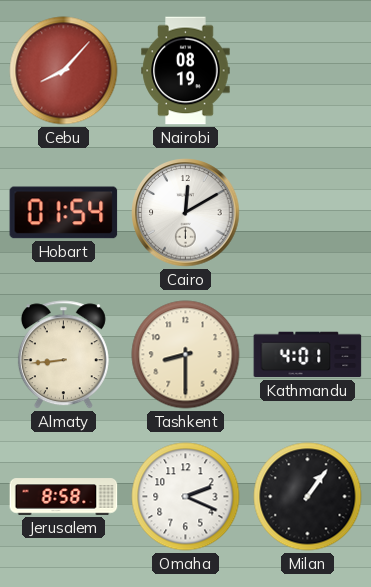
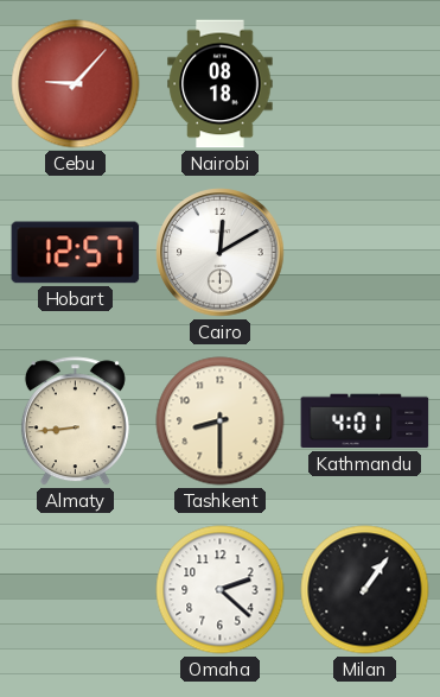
Cebu: 8:07 -> 9:07 (76, 84)
Nairobi: 08:19 -> 08:18 (221, 84)
Hobart: 01:54 -> 12:57 (76, 253)
Jerusalem: 8:58 -> none (64, 497)
Omaha: 2:19 -> 2:22 (221, 590)
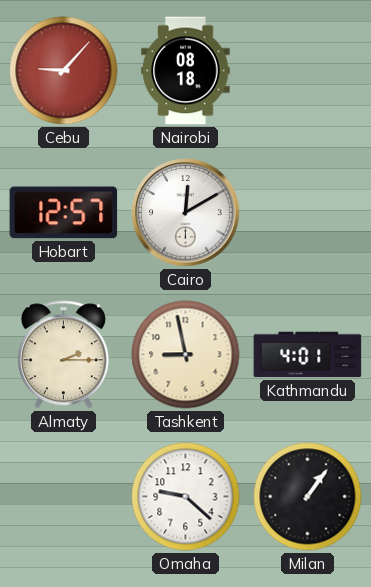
Almaty: 8:44 -> 2:15 (63, 355)
Tashkent: 8:30 -> 8:58 (186, 355)
Omaha: 2:22 -> 9:22 (186, 497)
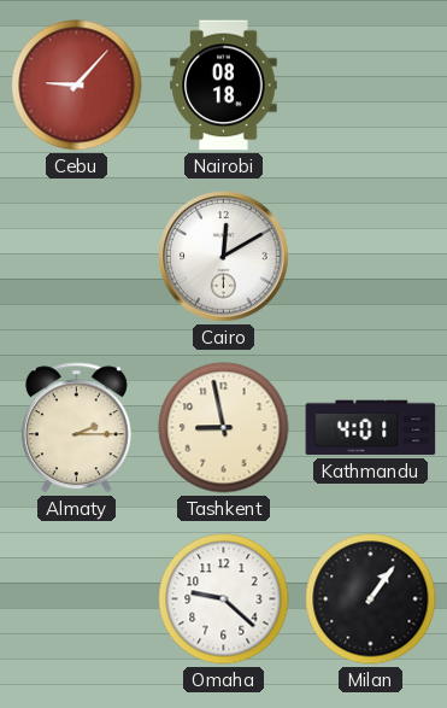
Hobart: 12:57 -> none (64, 213)
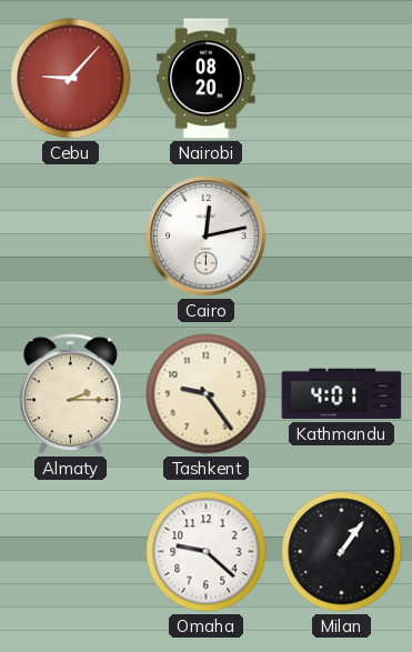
Nairobi: 08:18 -> 08:20 (207, 79)
Cairo: 12:10 -> 12:13 (207, 237)
Tashkent: 8:58 -> 9:24 (207, 394)
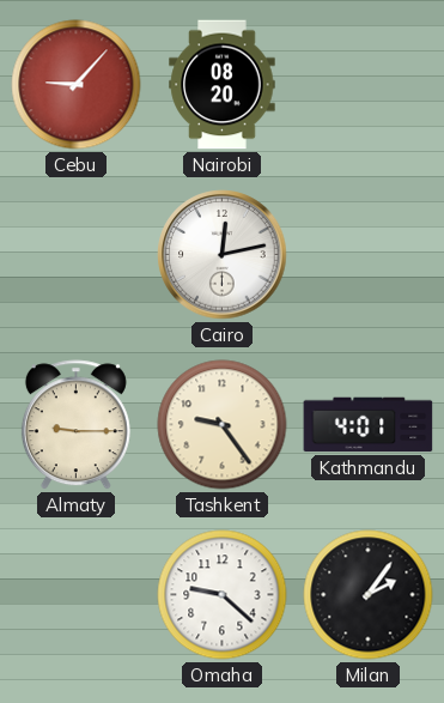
Almaty: 2:15 -> 9:15 (75, 425)
Milan: 1:06 -> 2:06 (369, 595)
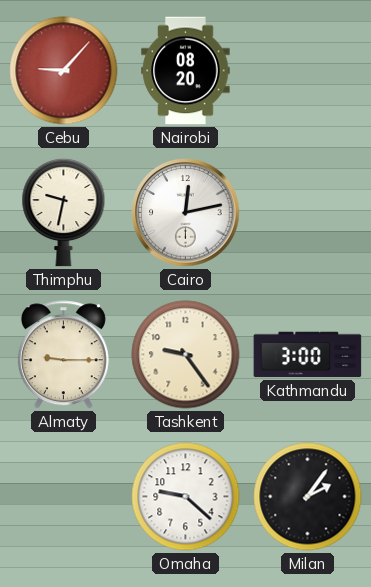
Thimphu: none -> 9:32 (64, 212)
Kathmandu: 4:01 -> 3:00 (308, 355)
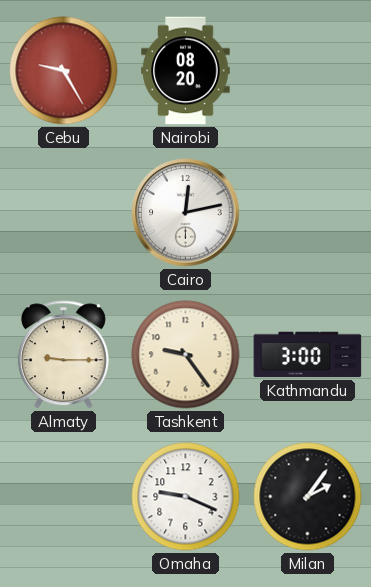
Cebu: 9:07 -> 9:25 (64, 71)
Thimphu: 9:32 -> none (64, 212)
Omaha: 9:22 -> 9:19 (186, 497)
